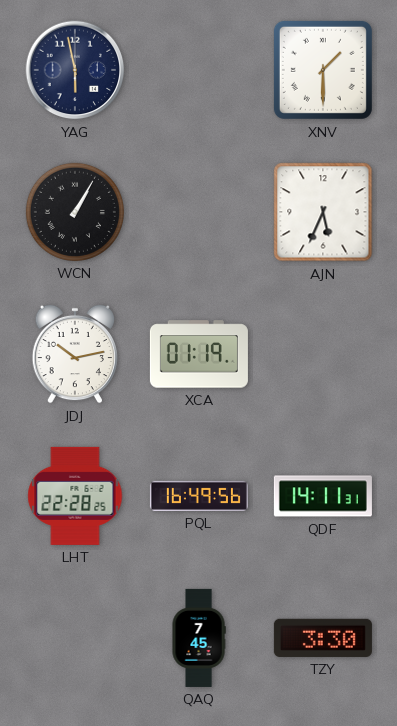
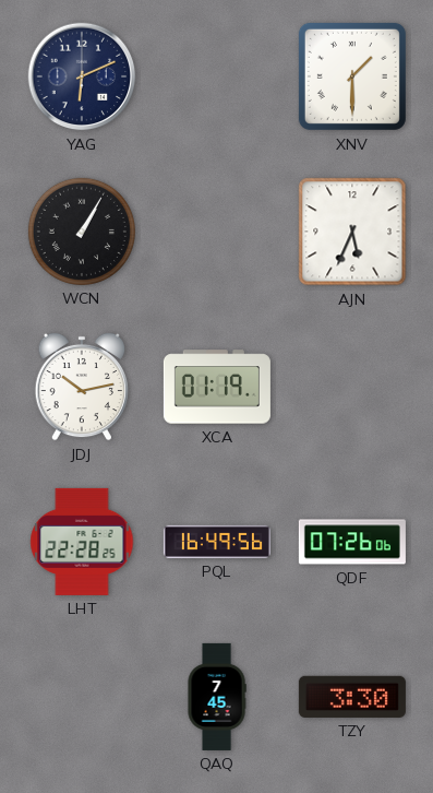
YAG: 5:58 -> 6:11 (82, 76)
QDF: 14:11 -> 07:26 (352, 542)
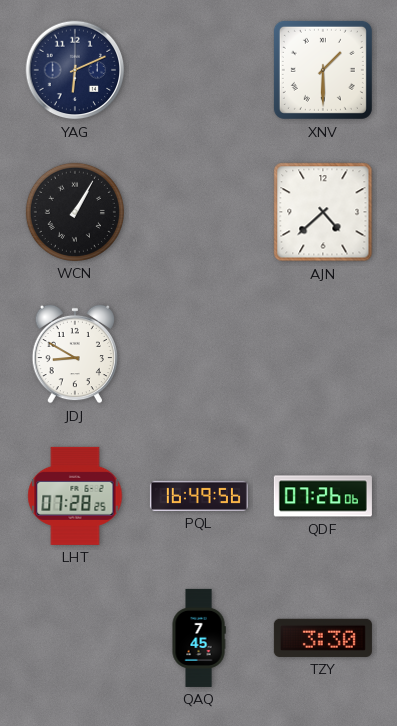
AJN: 5:34 -> 4:38 (323, 212)
JDJ: 10:13 -> 8:50 (74, 354)
XCA: 01:19 -> none (217, 387)
LHT: 22:28 -> 07:28 (75, 496)
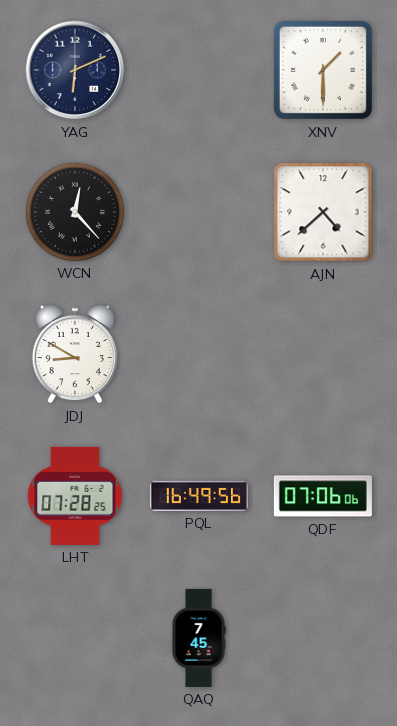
WCN: 1:05 -> 12:23 (75, 212)
QDF: 07:26 -> 07:06 (323, 496)
TZY: 3:30 -> none (323, 638)
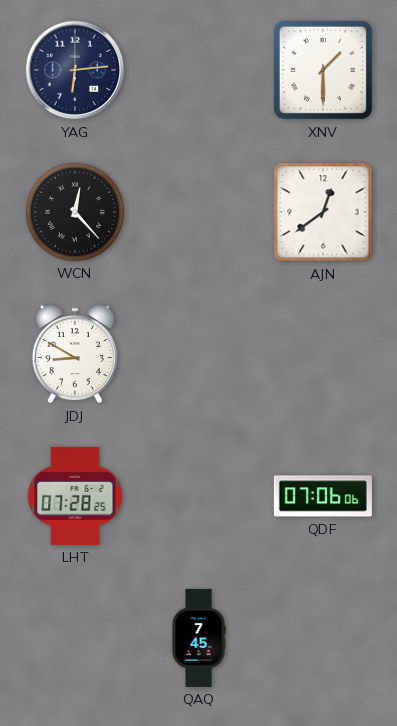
YAG: 6:11 -> 6:14 (75, 70)
AJN: 4:38 -> 12:39 (323, 212)
PQL: 16:49 -> none (199, 496)
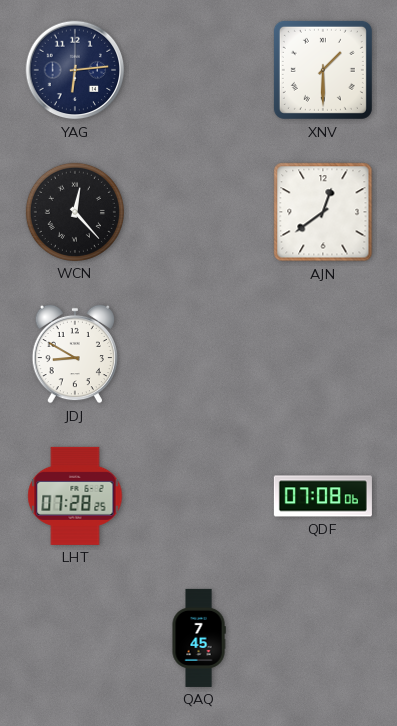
QDF: 07:06 -> 07:08 (323, 496)
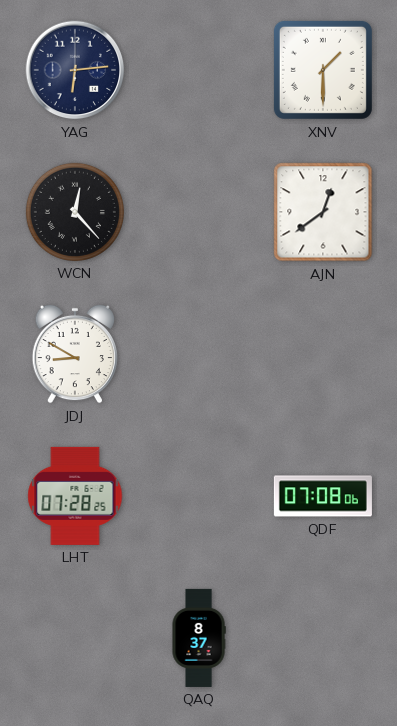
QAQ: 7:45 -> 8:37 (199, 638)
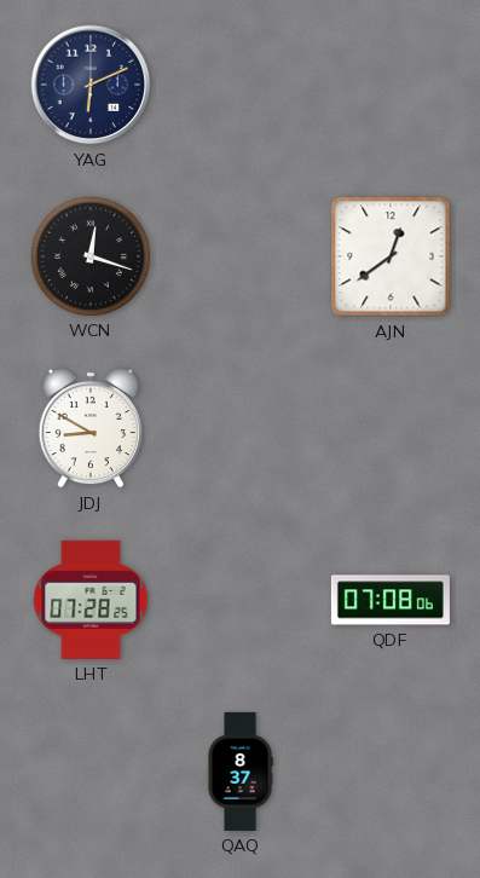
YAG: 6:14 -> 6:11 (91, 85)
XNV: 1:30 -> none (323, 70)
WCN: 12:23 -> 12:18 (91, 256)
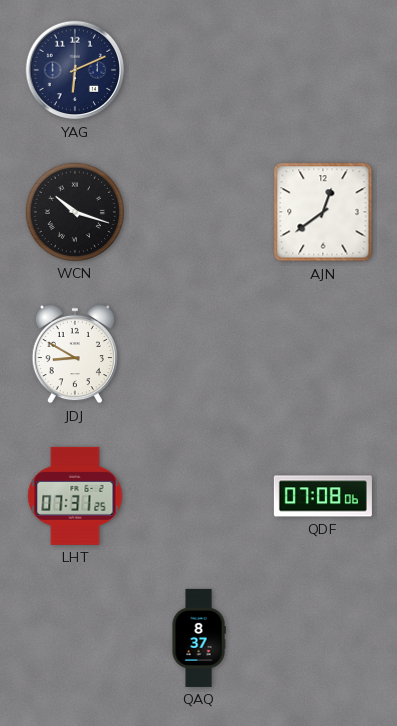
WCN: 12:18 -> 10:18 (75, 212)
LHT: 07:28 -> 07:31 (75, 496)
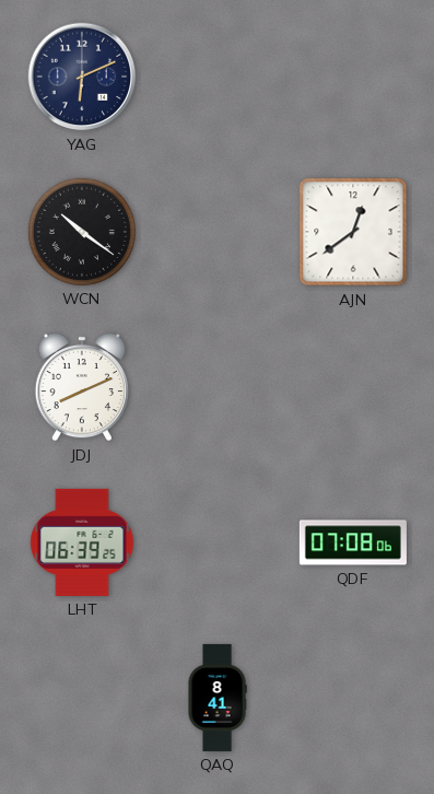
WCN: 10:18 -> 10:21 (82, 232)
JDJ: 8:50 -> 8:11 (81, 387)
LHT: 07:31 -> 06:39 (82, 542)
QAQ: 8:37 -> 8:41 (218, 698)
